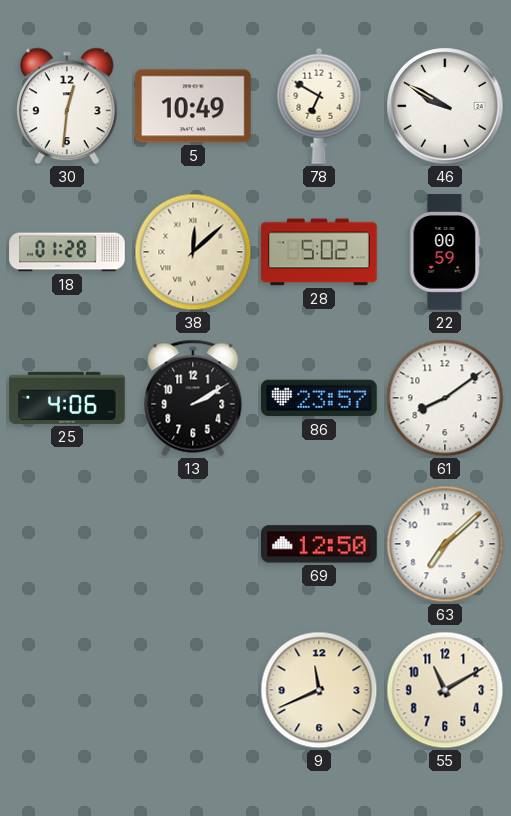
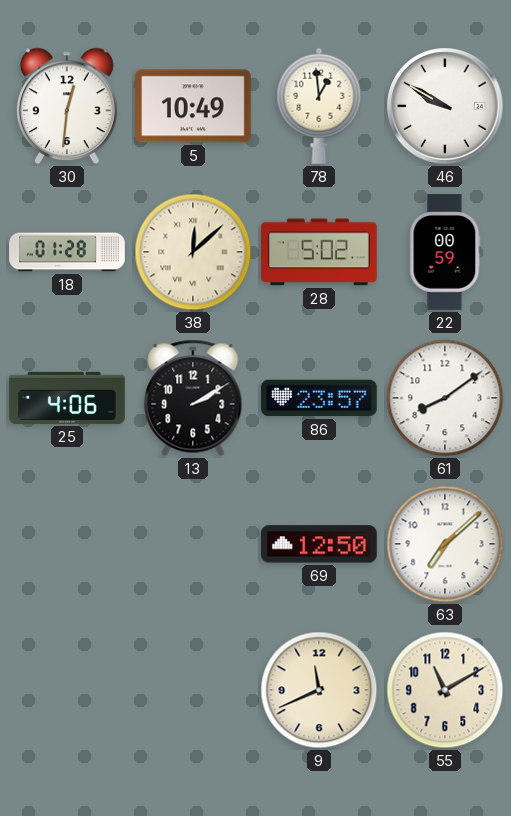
78: 6:50 -> 12:59 (319, 106)
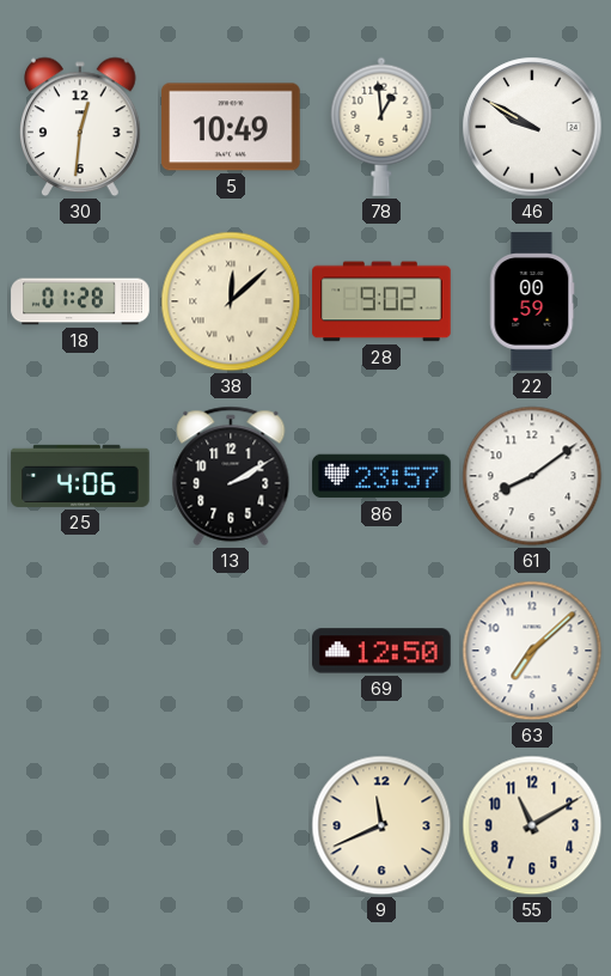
28: 5:02 -> 9:02 (381, 301)
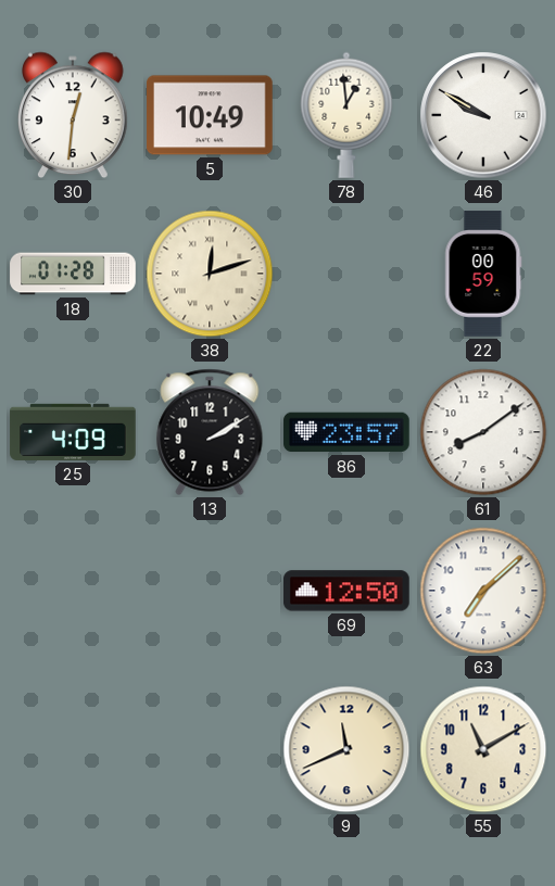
38: 12:08 -> 12:12 (210, 274)
28: 9:02 -> none (381, 301)
25: 4:06 -> 4:09 (73, 432)
